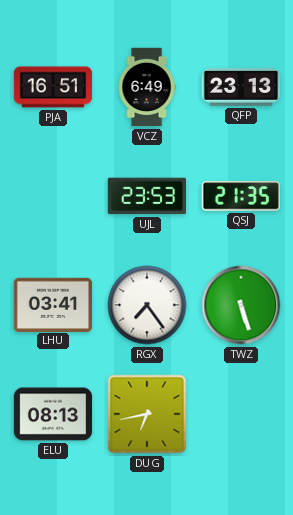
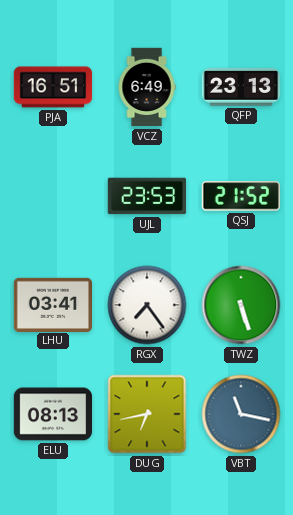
QSJ: 21:35 -> 21:52 (241, 196)
VBT: none -> 11:17 (241, 414)
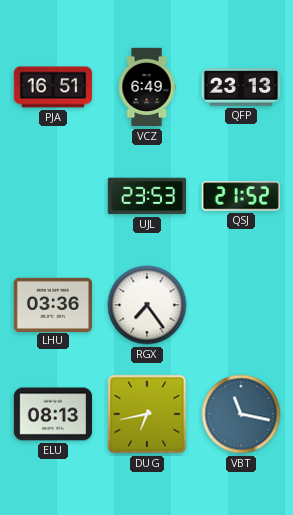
LHU: 03:41 -> 03:36 (53, 304)
TWZ: 5:27 -> none (241, 305)
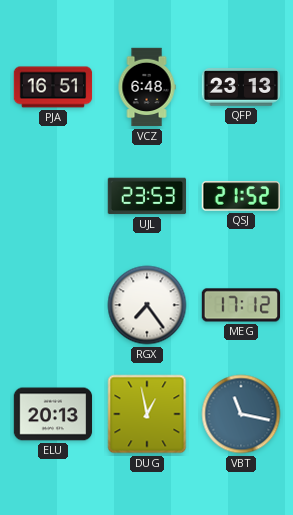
VCZ: 6:49 -> 6:48 (147, 87)
LHU: 03:36 -> none (53, 304)
MEG: none -> 17:12 (241, 305)
ELU: 08:13 -> 20:13 (53, 414)
DUG: 6:43 -> 12:58 (147, 414)
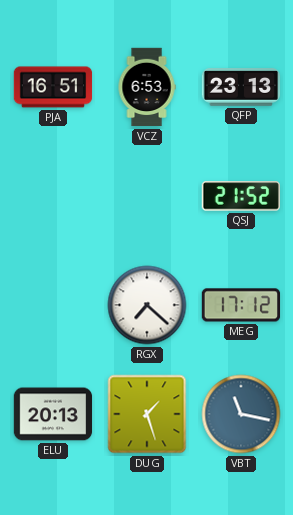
VCZ: 6:48 -> 6:53 (147, 87)
UJL: 23:53 -> none (147, 196)
RGX: 7:24 -> 7:22 (147, 305)
DUG: 12:58 -> 1:27 (147, 414)
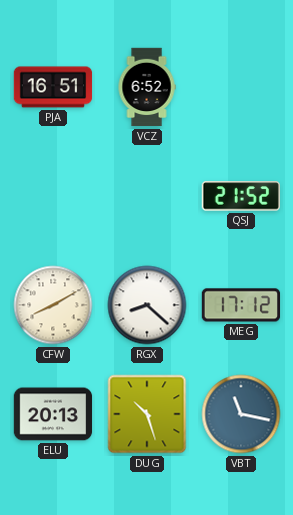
VCZ: 6:53 -> 6:52 (147, 87)
QFP: 23:13 -> none (241, 87)
CFW: none -> 8:10 (53, 305)
RGX: 7:22 -> 8:22 (147, 305)
DUG: 1:27 -> 10:27 (147, 414)
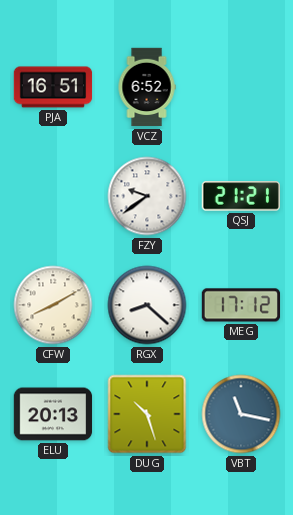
FZY: none -> 9:39 (147, 196)
QSJ: 21:52 -> 21:21 (241, 196)
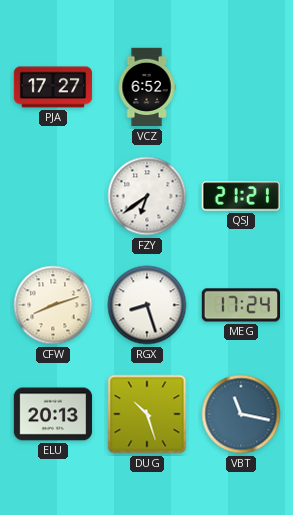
PJA: 16:51 -> 17:27 (53, 87)
FZY: 9:39 -> 6:39 (147, 196)
CFW: 8:10 -> 8:12 (53, 305)
RGX: 8:22 -> 8:27 (147, 305)
MEG: 17:12 -> 17:24 (241, 305)
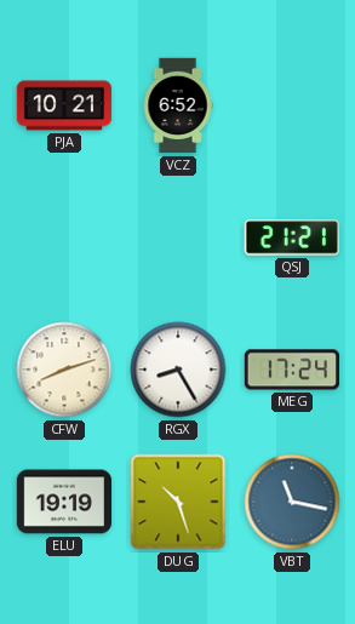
PJA: 17:27 -> 10:21 (64, 105)
FZY: 6:39 -> none (147, 196)
RGX: 8:27 -> 8:25 (178, 370)
ELU: 20:13 -> 19:19 (64, 502)
